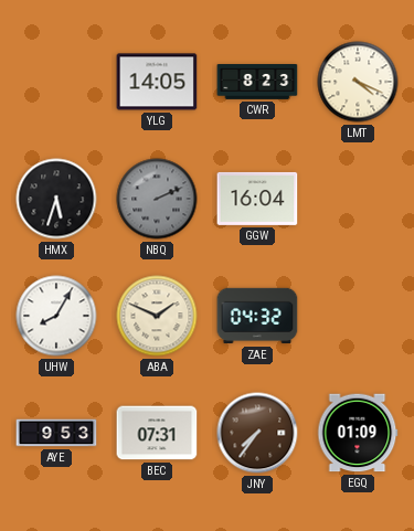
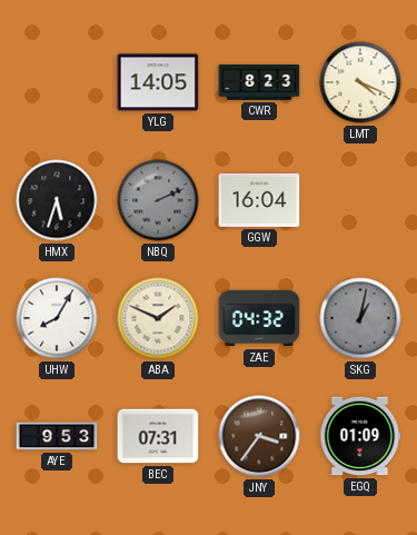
SKG: none -> 1:02 (360, 318)
JNY: 7:36 -> 3:36 (259, 436)
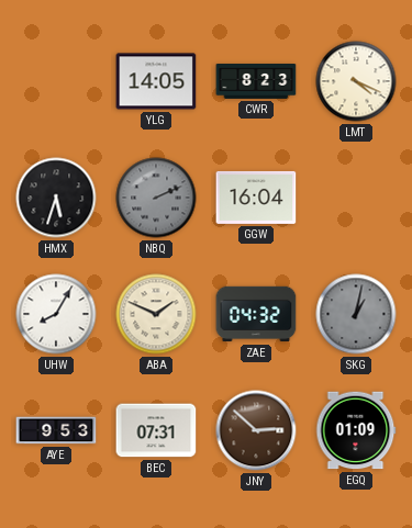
JNY: 3:36 -> 2:52 (256, 430)
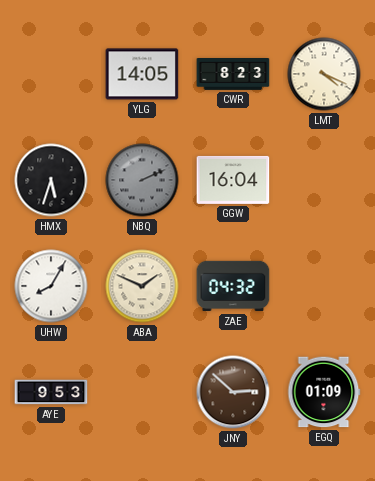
SKG: 1:02 -> none (356, 314)
BEC: 07:31 -> none (156, 430)
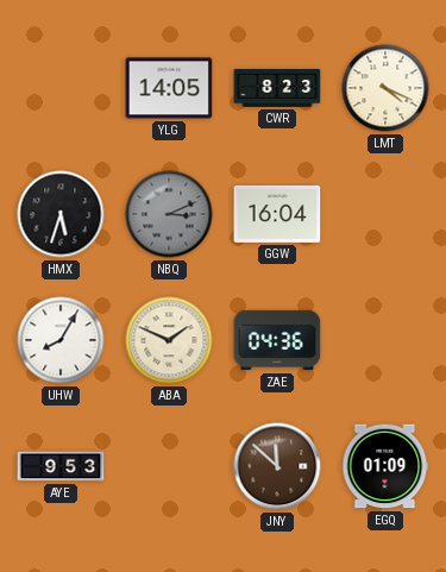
NBQ: 2:11 -> 3:11 (169, 214)
ZAE: 04:32 -> 04:36 (277, 340)
JNY: 2:52 -> 11:52 (277, 466)
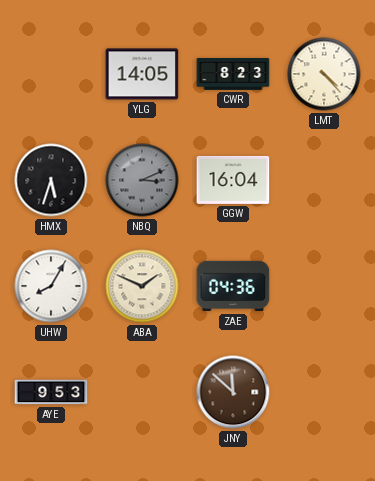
LMT: 4:19 -> 4:23 (324, 74)
EGQ: 01:09 -> none (385, 466)
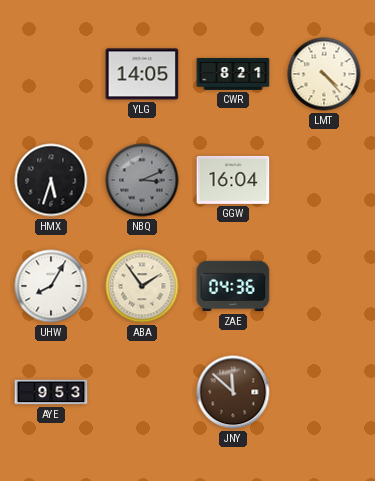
CWR: 8:23 -> 8:21 (233, 75)
ABA: 1:49 -> 1:54 (142, 286)
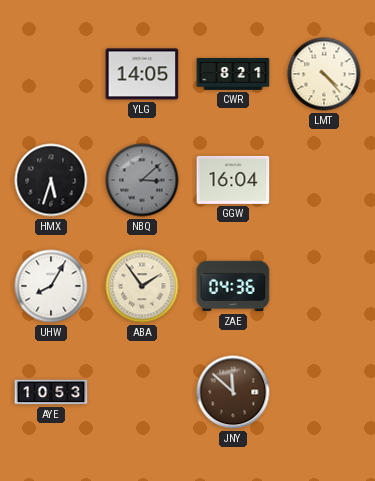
NBQ: 3:11 -> 3:08 (142, 180)
AYE: 9:53 -> 10:53 (51, 392)
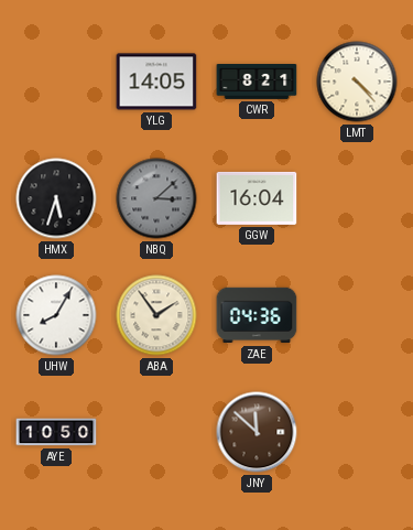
AYE: 10:53 -> 10:50 (56, 432)
